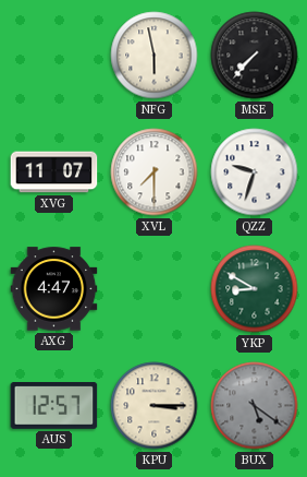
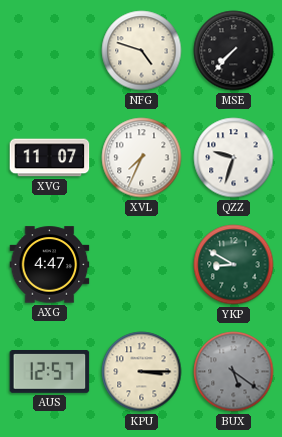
NFG: 5:58 -> 4:48 (142, 51)
XVL: 7:30 -> 7:34 (142, 158)
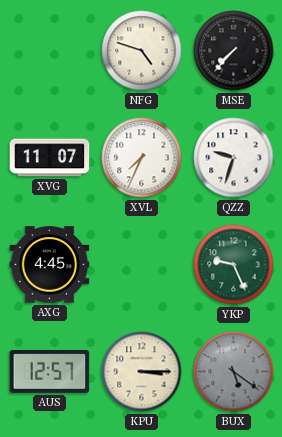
AXG: 4:47 -> 4:45 (50, 265)
YKP: 8:50 -> 9:26 (234, 265)
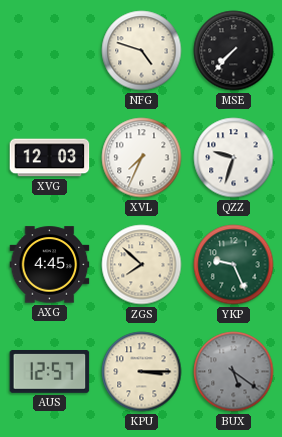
XVG: 11:07 -> 12:03 (50, 158)
ZGS: none -> 7:52 (142, 265)
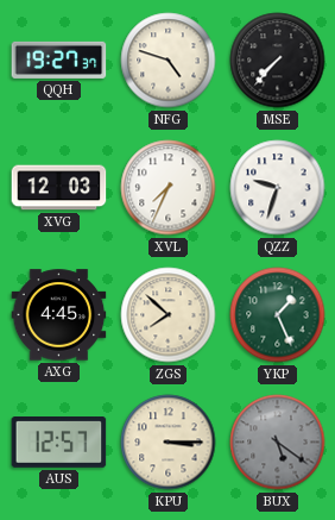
QQH: none -> 19:27 (59, 59)
YKP: 9:26 -> 1:26 (278, 315)
